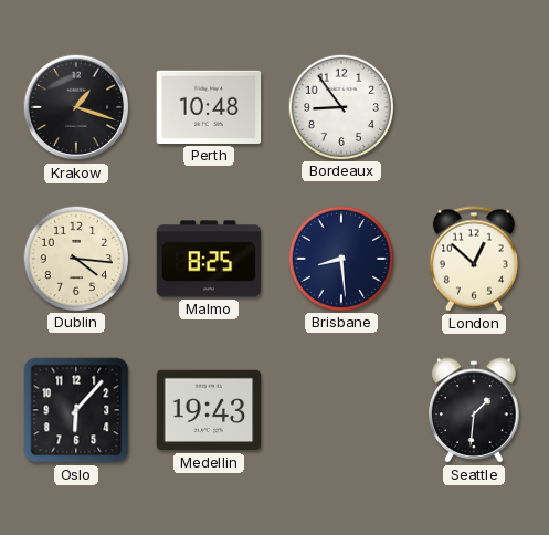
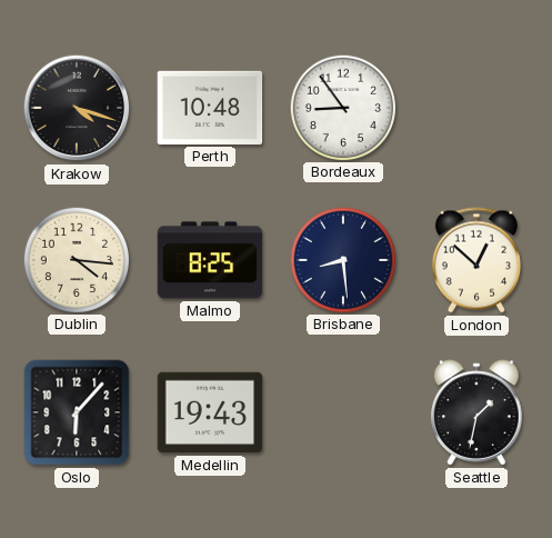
Krakow: 1:18 -> 4:18 (77, 108)
Seattle: 1:31 -> 1:32 (476, 412)
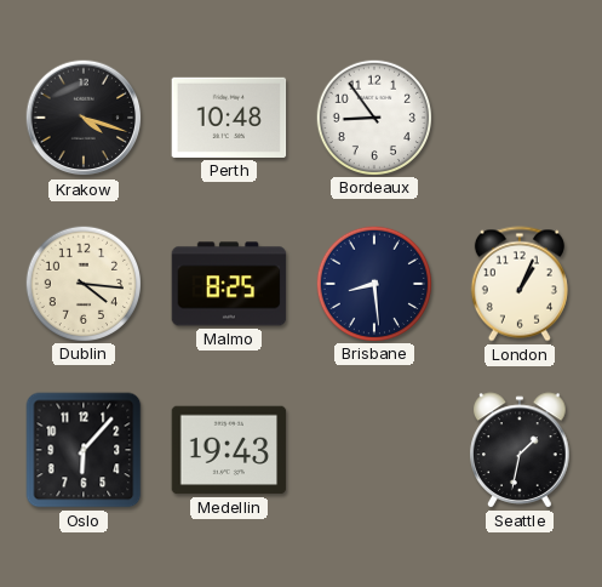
London: 12:52 -> 1:04 (520, 284)
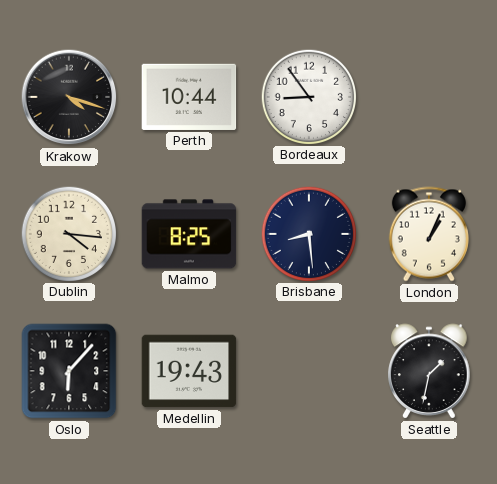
Perth: 10:48 -> 10:44 (189, 97)
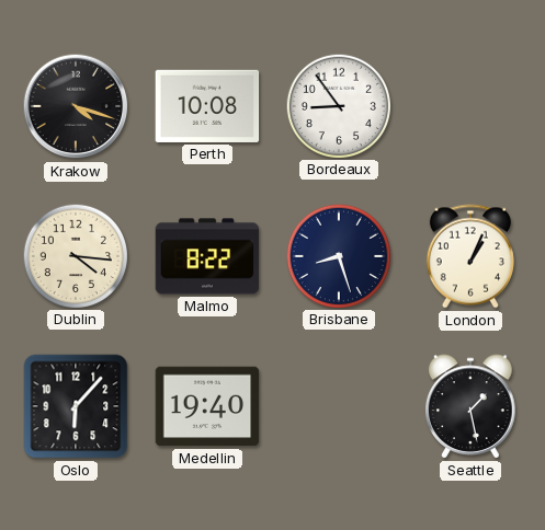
Perth: 10:44 -> 10:08 (207, 106)
Malmo: 8:25 -> 8:22 (207, 256)
Brisbane: 8:29 -> 8:27 (338, 255)
Medellin: 19:43 -> 19:40 (207, 406)
Seattle: 1:32 -> 1:28 (470, 406)
